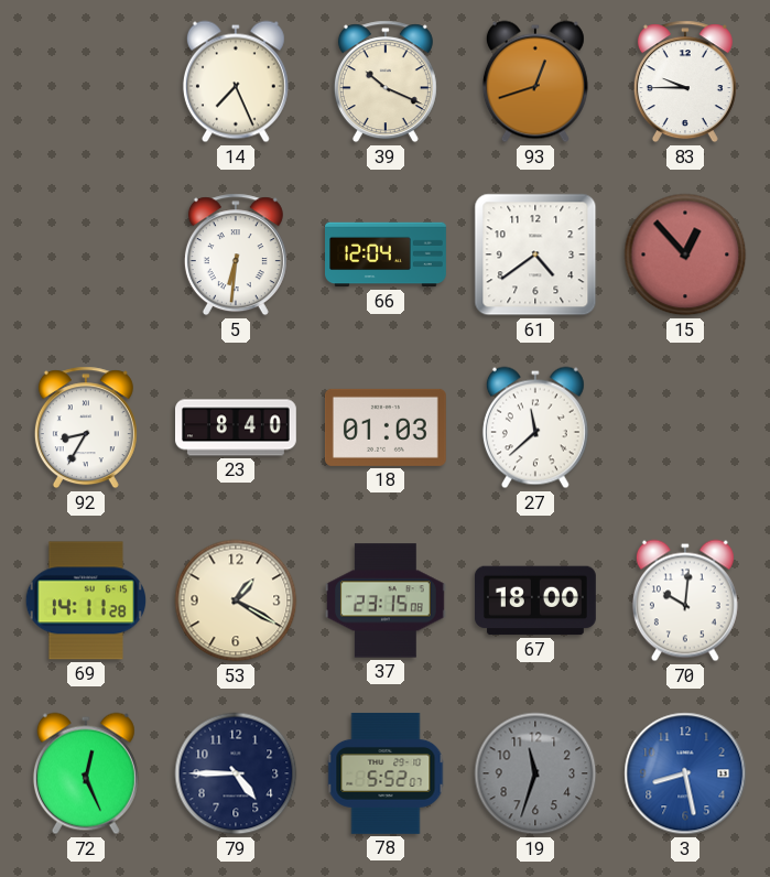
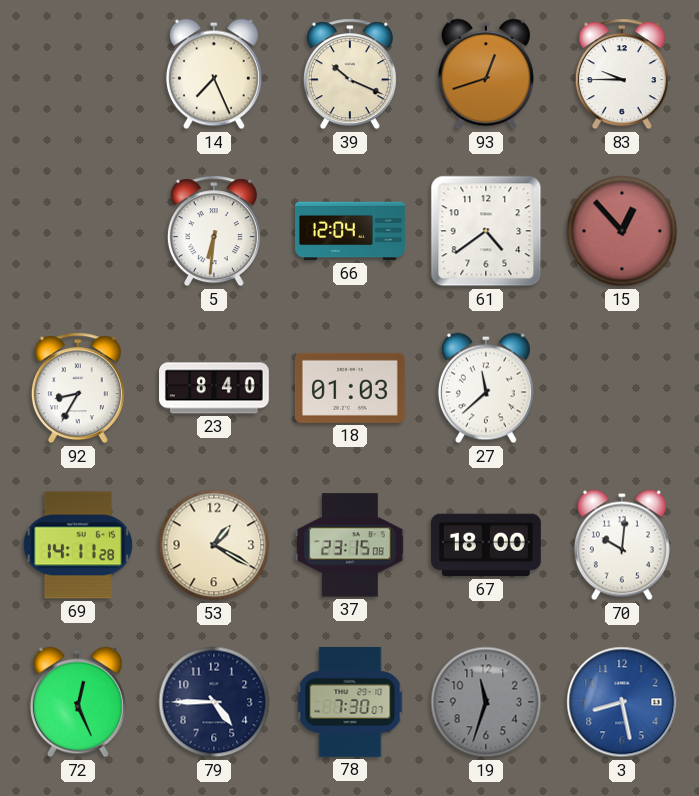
78: 5:52 -> 7:30 (350, 702)
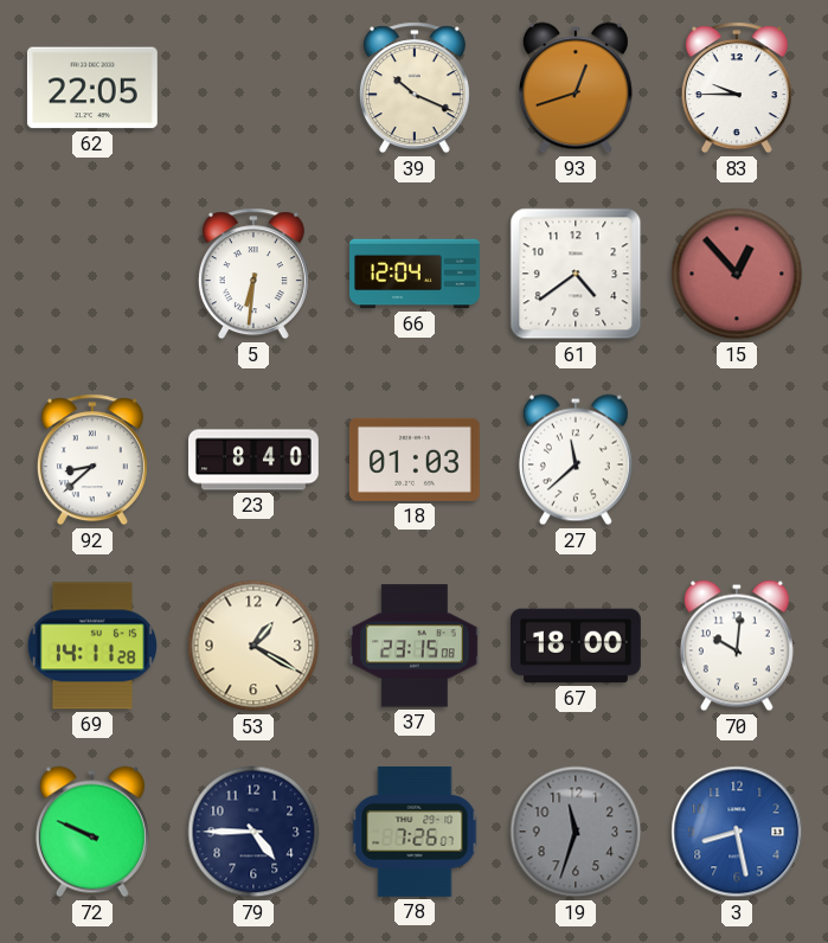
62: none -> 22:05 (92, 88)
14: 7:26 -> none (214, 74)
92: 8:35 -> 8:38 (92, 460)
72: 12:26 -> 9:49 (92, 832)
78: 7:30 -> 7:26 (415, 832)
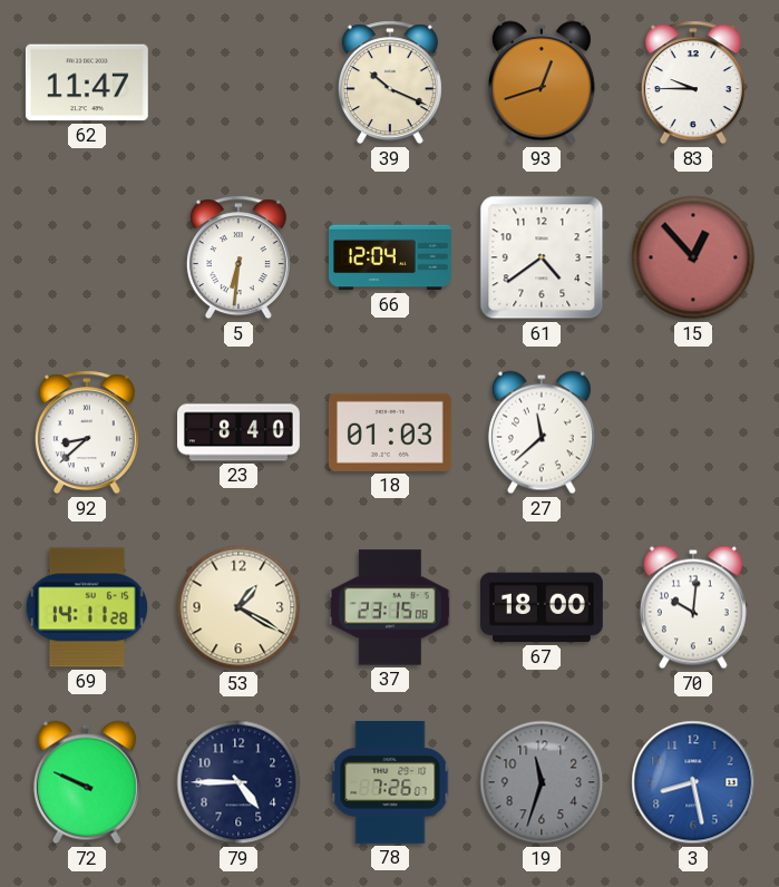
62: 22:05 -> 11:47 (87, 82)
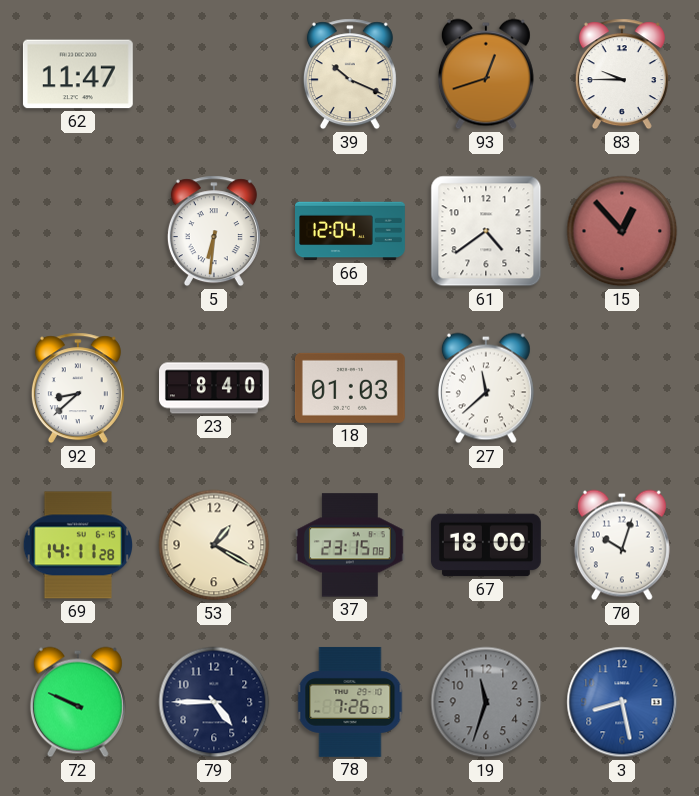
70: 10:01 -> 10:03 (622, 545)
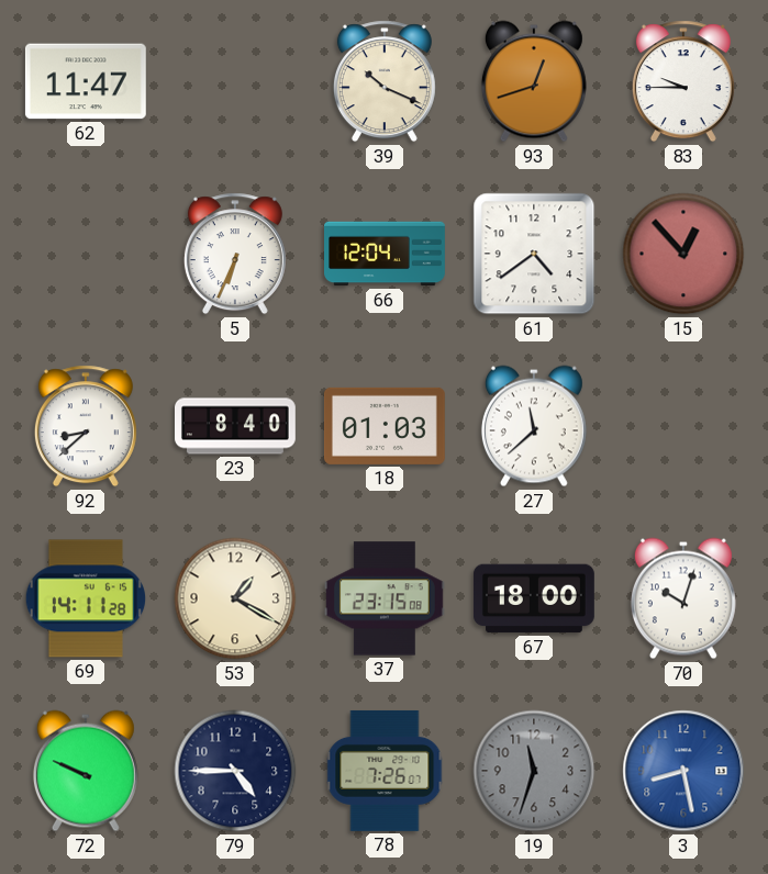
5: 6:31 -> 6:34 (235, 254)
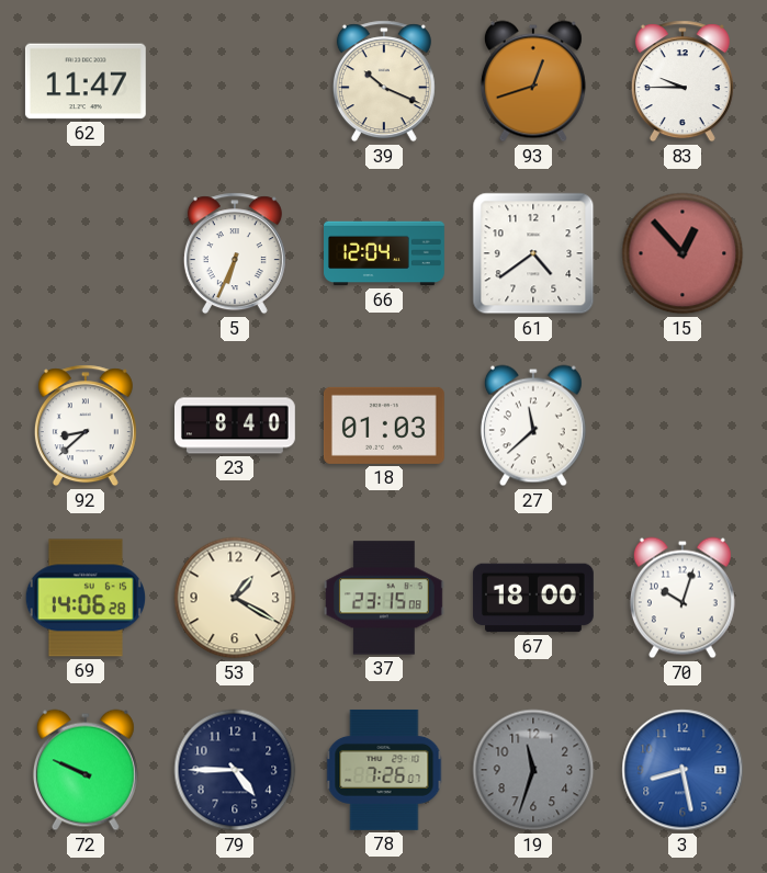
69: 14:11 -> 14:06 (84, 598)
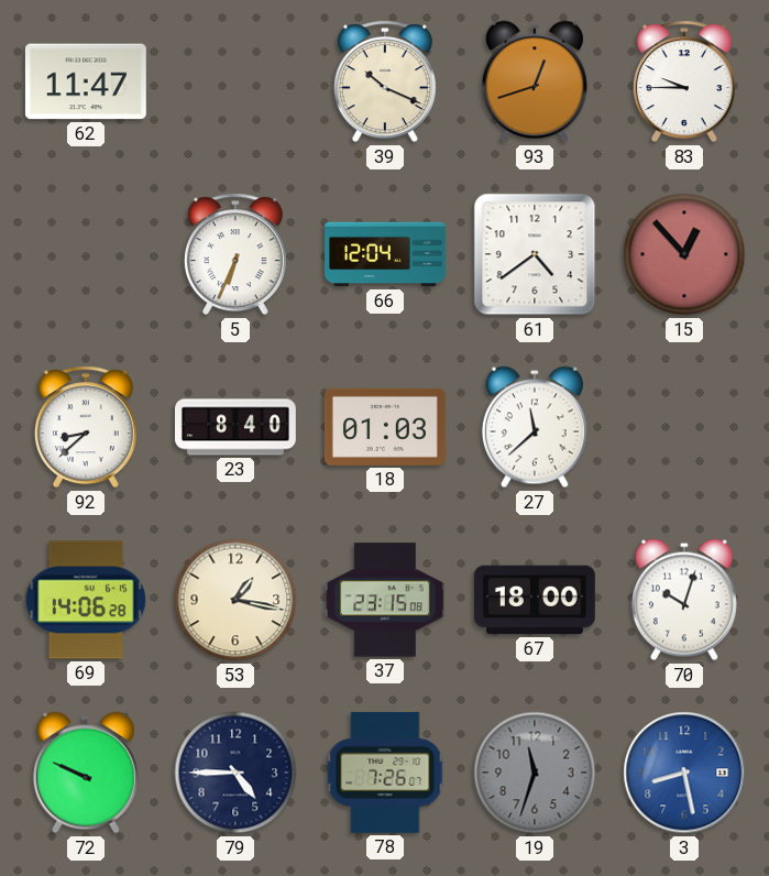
53: 1:20 -> 1:17 (235, 600)
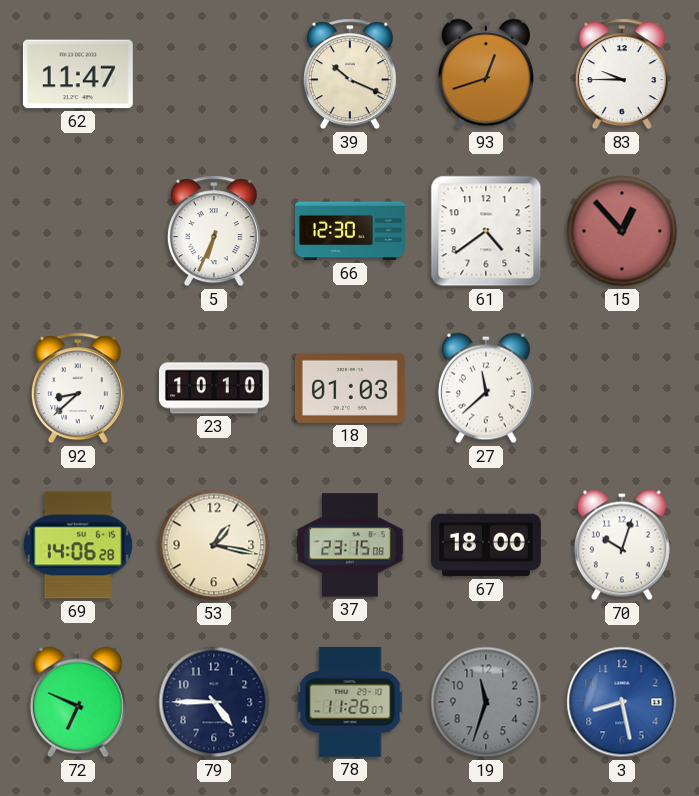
66: 12:04 -> 12:30 (351, 231)
23: 8:40 -> 10:10 (215, 388)
72: 9:49 -> 6:49 (78, 702)
78: 7:26 -> 11:26 (350, 702)
